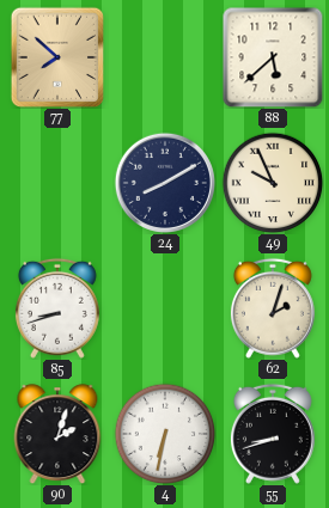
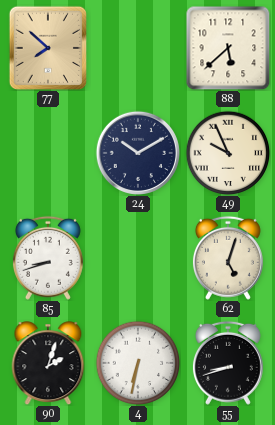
24: 8:10 -> 10:10 (138, 153)
62: 2:03 -> 5:03 (228, 258)
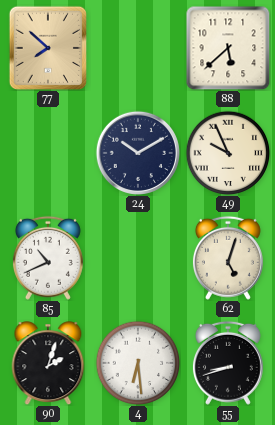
85: 8:42 -> 10:41 (48, 258)
4: 6:32 -> 6:29 (138, 363)
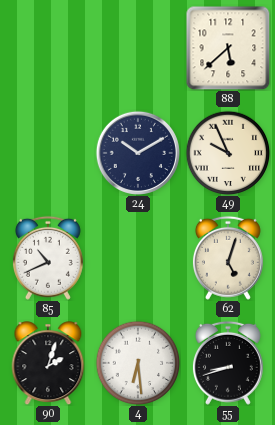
77: 7:52 -> none (47, 48)
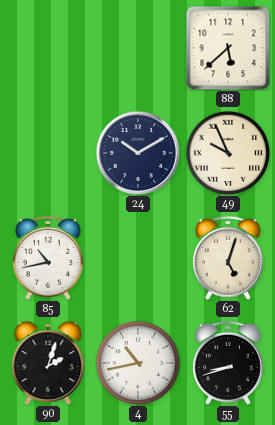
85: 10:41 -> 10:43 (48, 258)
4: 6:29 -> 10:43 (138, 363)
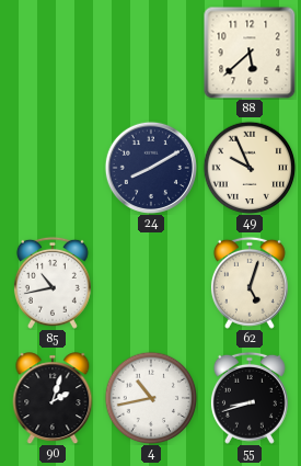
24: 10:10 -> 8:10 (151, 168)
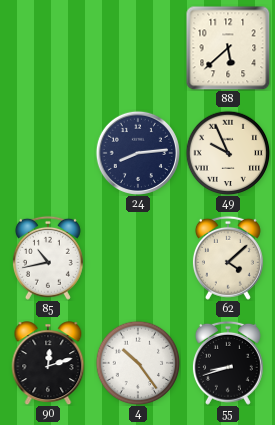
24: 8:10 -> 8:14 (138, 153)
62: 5:03 -> 4:08 (228, 258)
90: 2:03 -> 12:12 (48, 363)
4: 10:43 -> 10:24 (138, 363)
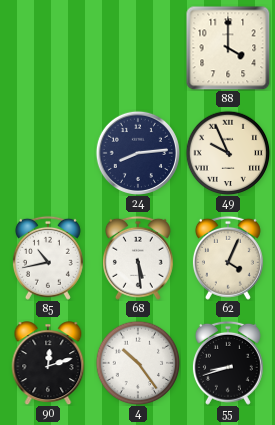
88: 5:38 -> 4:00 (228, 48)
68: none -> 5:29 (138, 258)
62: 4:08 -> 4:04 (228, 258)
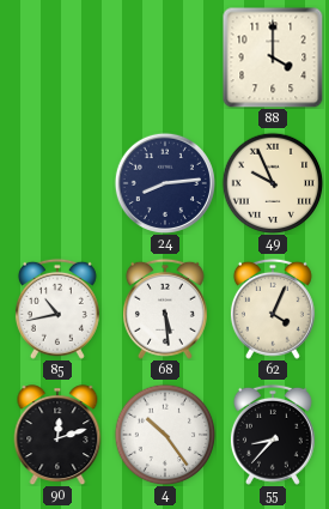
55: 8:42 -> 8:37 (273, 435)
